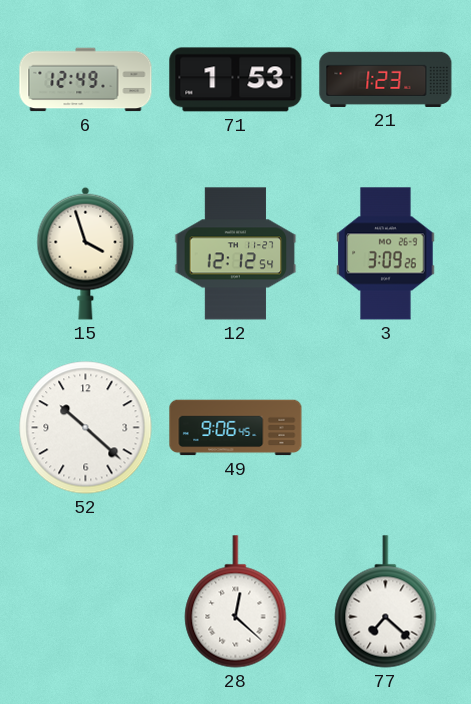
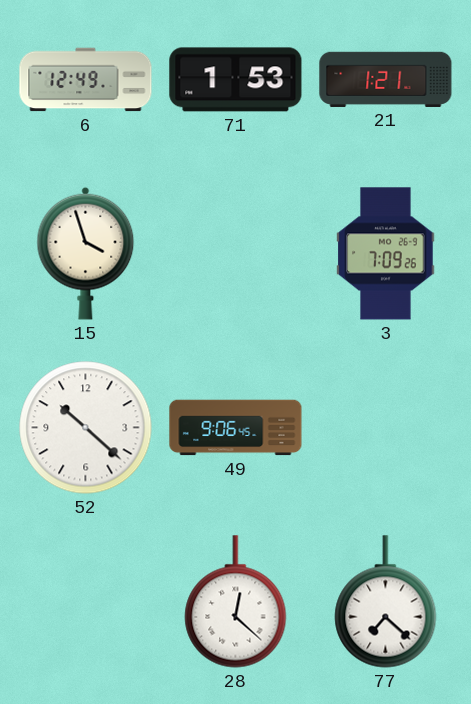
21: 1:23 -> 1:21 (386, 79)
12: 12:12 -> none (236, 254)
3: 3:09 -> 7:09 (386, 254)
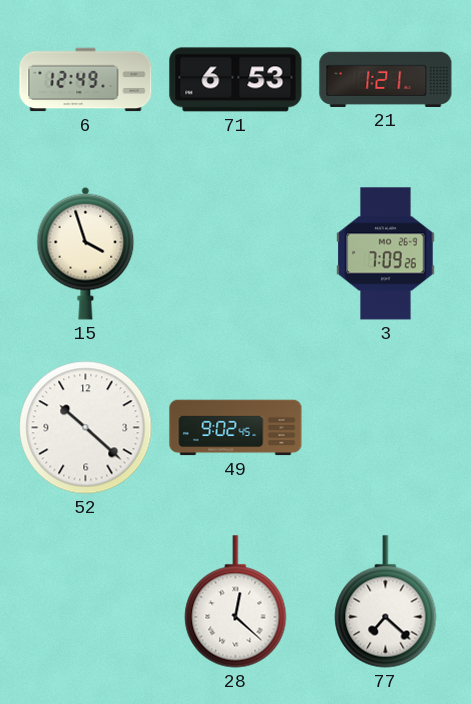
71: 1:53 -> 6:53 (236, 80)
49: 9:06 -> 9:02 (236, 428)
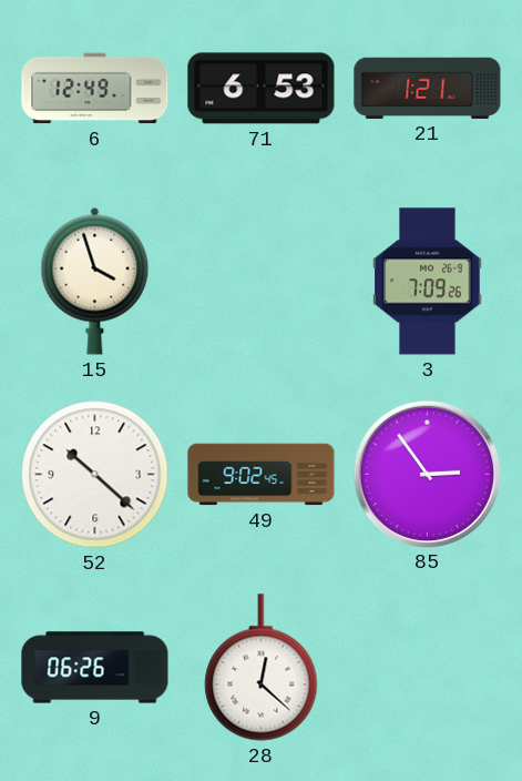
85: none -> 2:54 (427, 474)
9: none -> 06:26 (95, 668)
77: 7:22 -> none (386, 602)
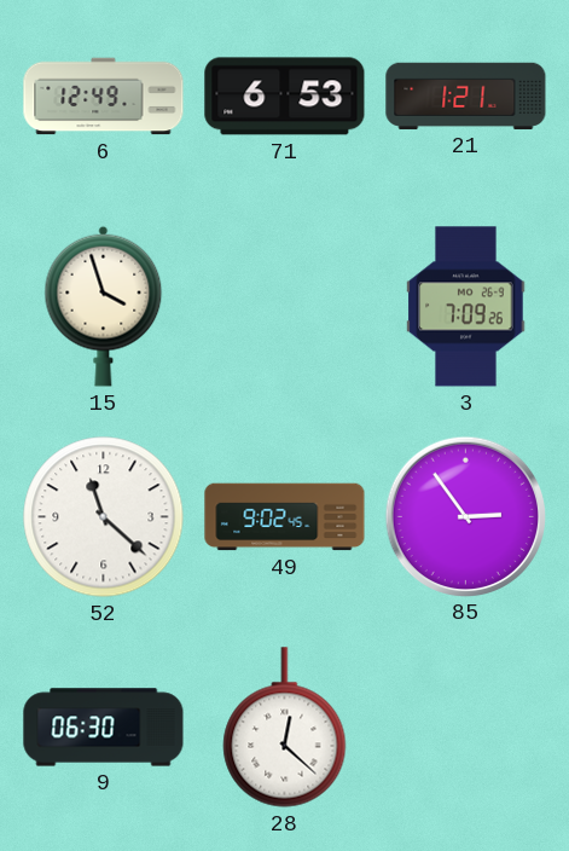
52: 10:22 -> 11:22 (104, 517)
9: 06:26 -> 06:30 (104, 728)
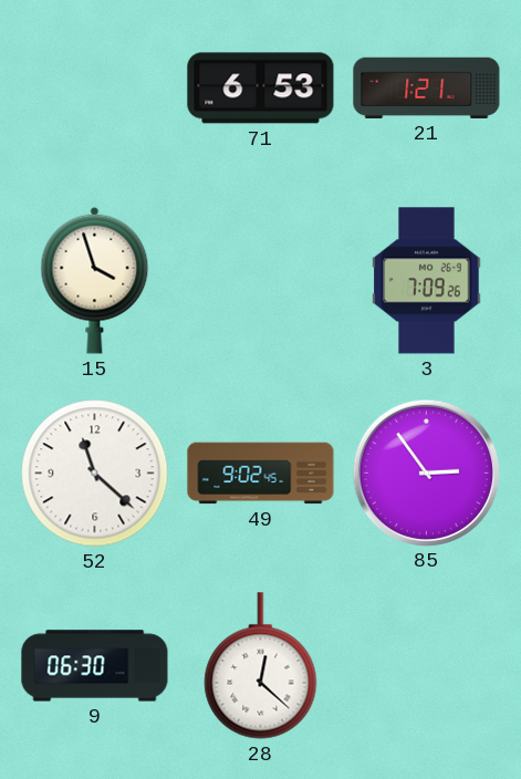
6: 12:49 -> none (104, 97)
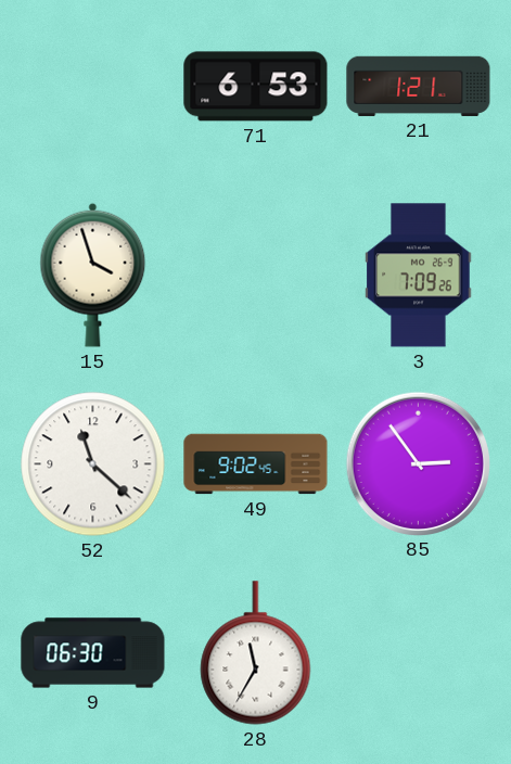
28: 12:22 -> 11:35 (256, 653)
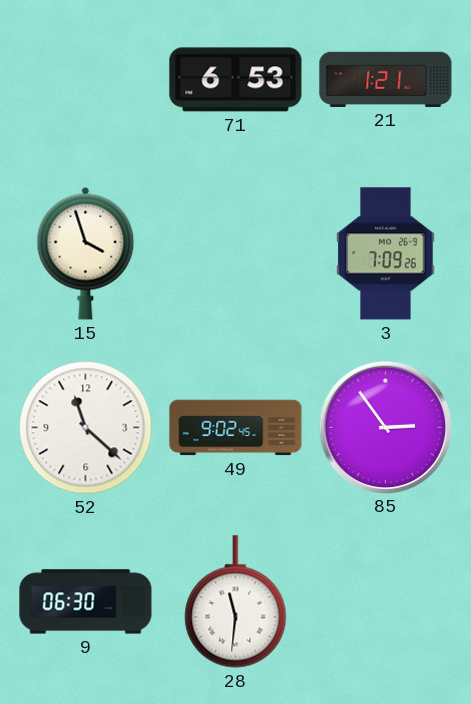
28: 11:35 -> 11:31 (236, 602)
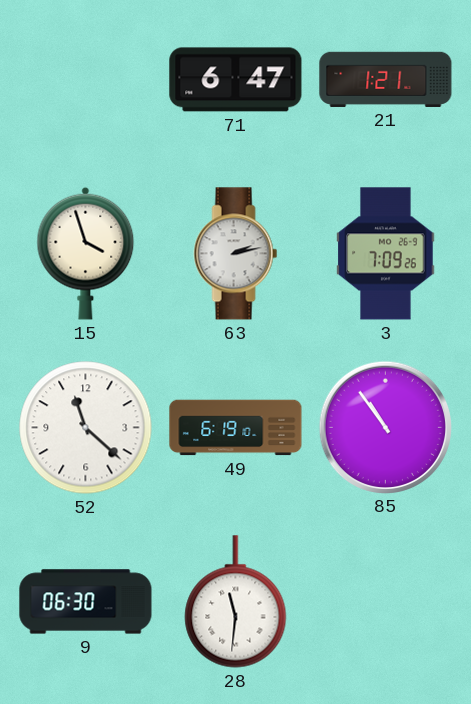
71: 6:53 -> 6:47 (236, 80)
63: none -> 2:13 (236, 254)
49: 9:02 -> 6:19 (236, 428)
85: 2:54 -> 10:54 (385, 427)
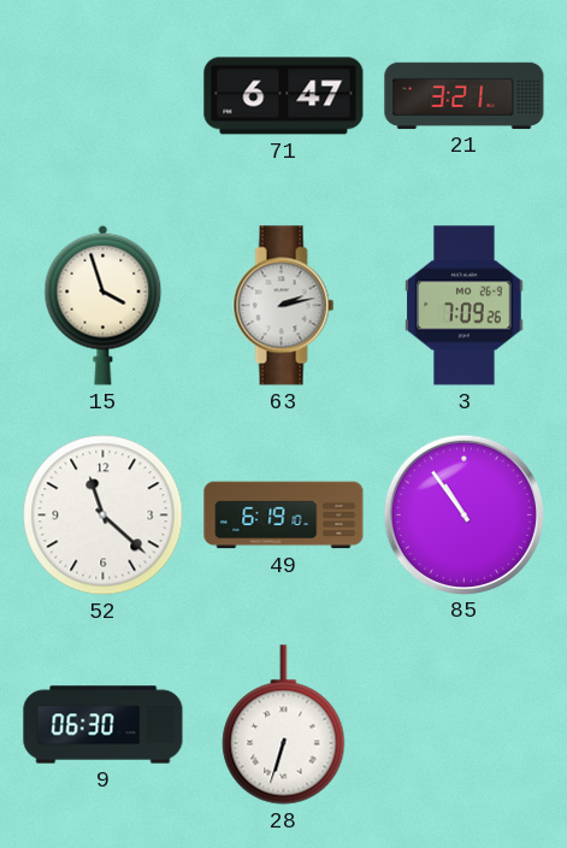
21: 1:21 -> 3:21 (465, 95)
28: 11:31 -> 6:33 (284, 725)
